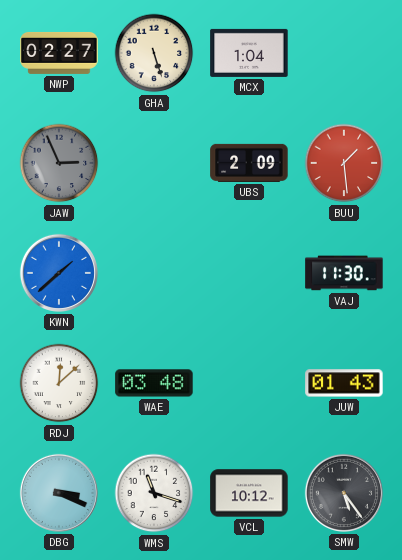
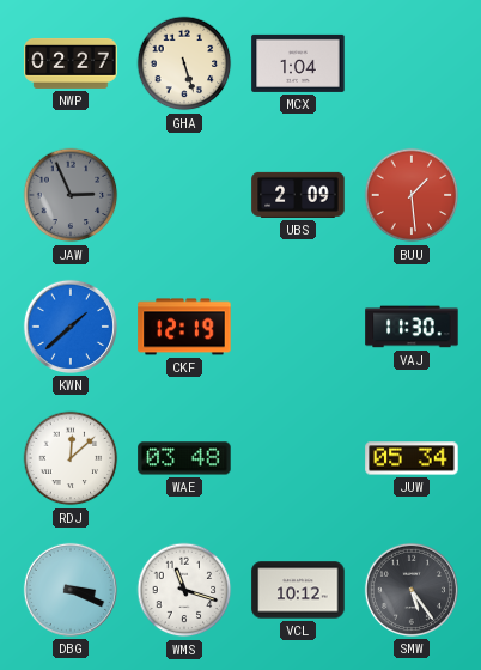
CKF: none -> 12:19 (184, 327)
JUW: 01:43 -> 05:34 (412, 458)
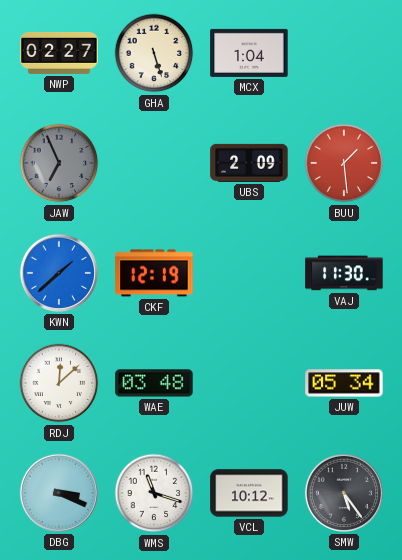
JAW: 2:56 -> 6:56 (59, 163)
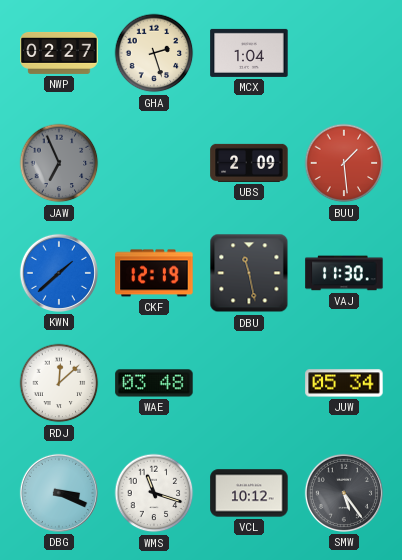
GHA: 5:27 -> 2:27 (154, 53)
DBU: none -> 11:28 (249, 273)
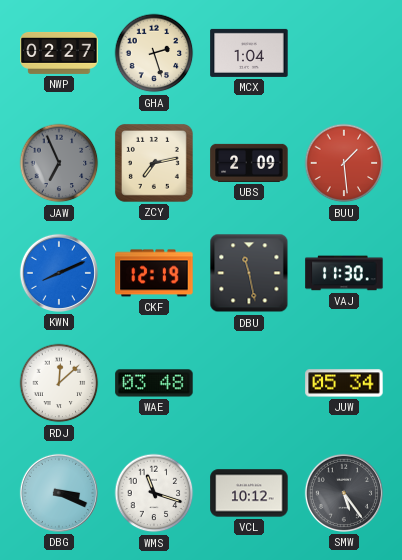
ZCY: none -> 7:13 (154, 163)
KWN: 1:38 -> 8:11 (59, 273)
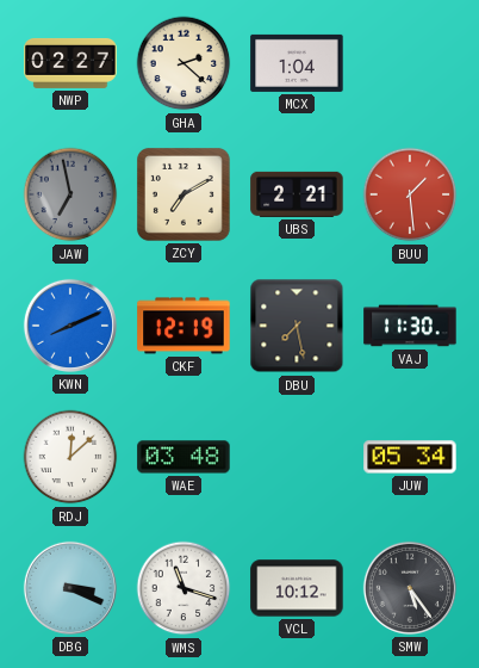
GHA: 2:27 -> 2:22 (183, 63)
JAW: 6:56 -> 6:58 (70, 194)
ZCY: 7:13 -> 7:10 (183, 194)
UBS: 2:09 -> 2:21 (297, 194)
DBU: 11:28 -> 7:28 (297, 326)
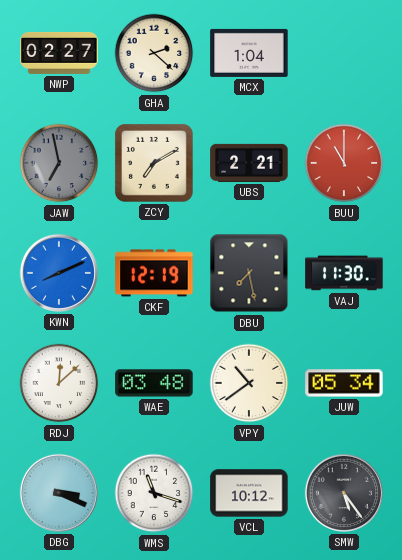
BUU: 1:29 -> 11:00 (344, 163)
VPY: none -> 10:39 (249, 383)
